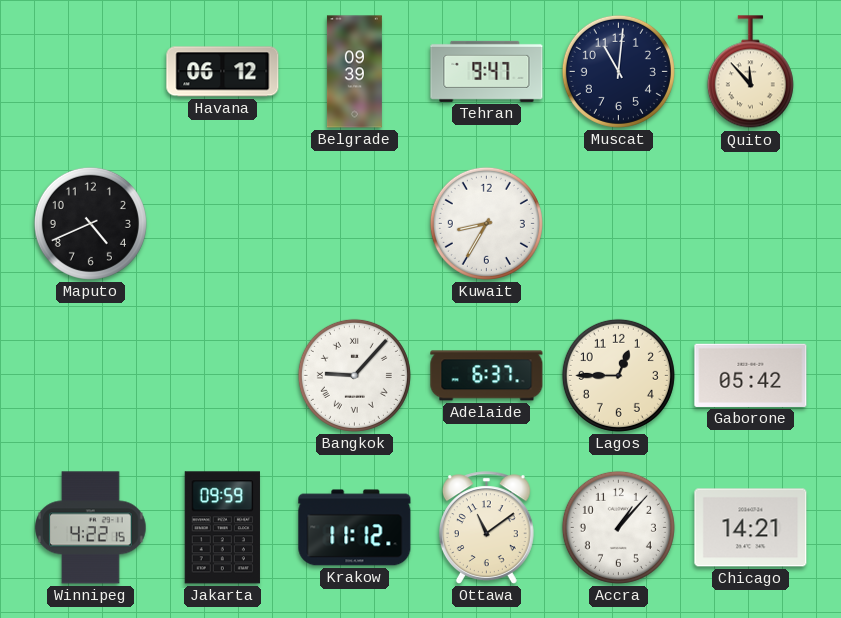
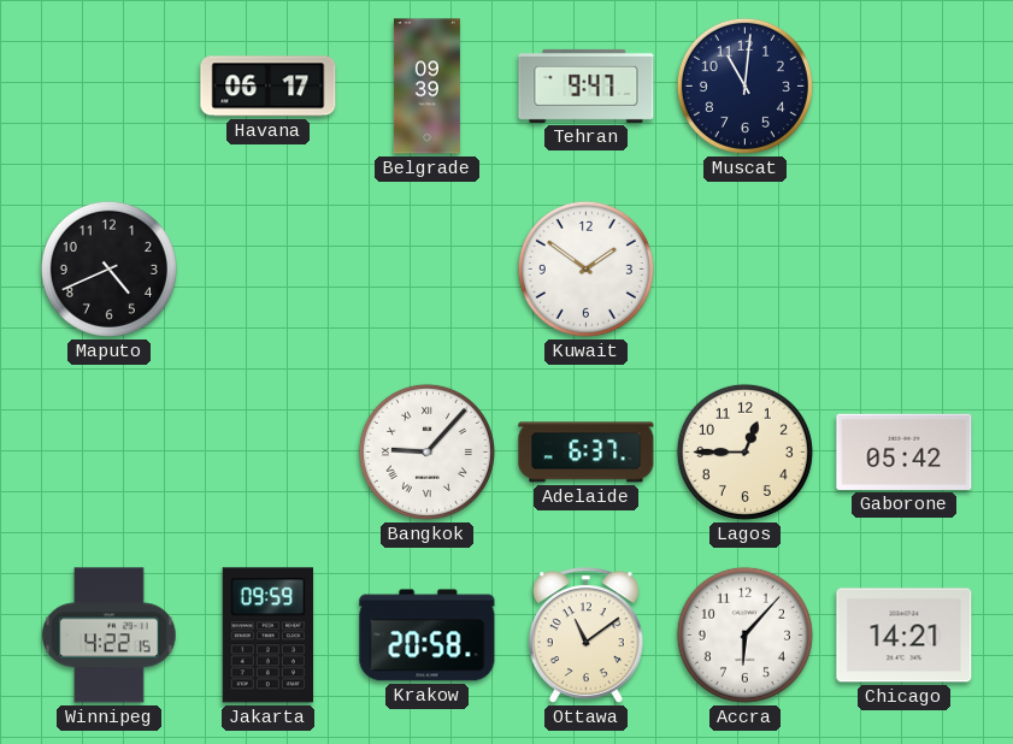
Havana: 06:12 -> 06:17 (269, 87)
Quito: 11:53 -> none (750, 72)
Kuwait: 8:35 -> 1:51 (585, 268)
Krakow: 11:12 -> 20:58 (428, 636)
Accra: 1:07 -> 6:07 (744, 634)
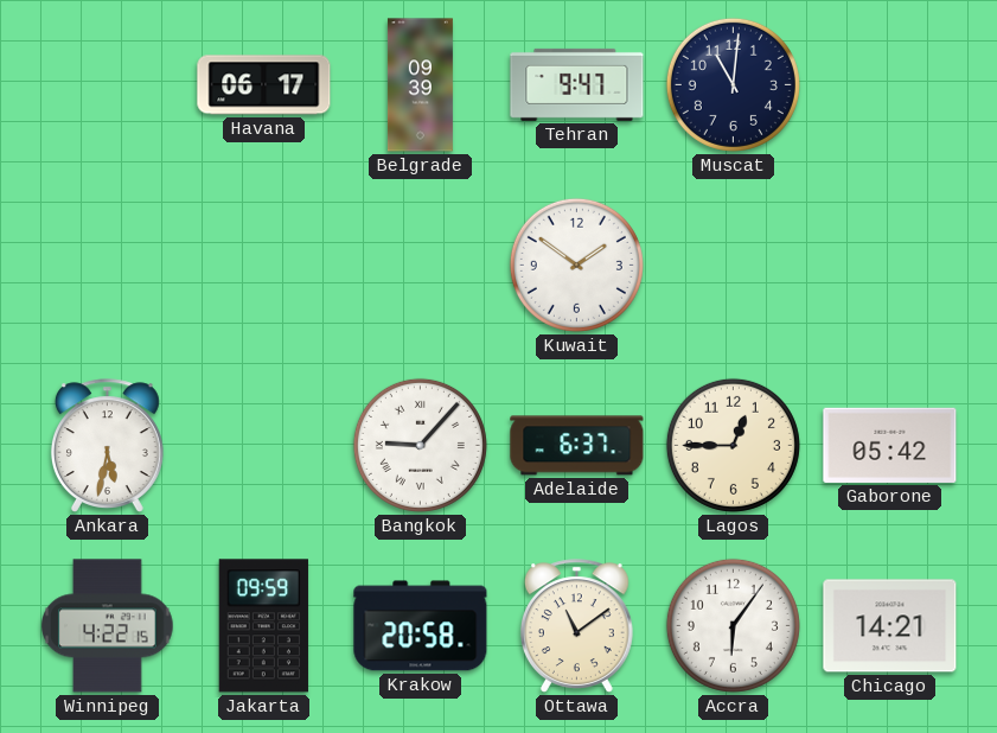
Maputo: 4:41 -> none (108, 268)
Ankara: none -> 5:32 (107, 446)
Accra: 6:07 -> 6:06 (733, 625)
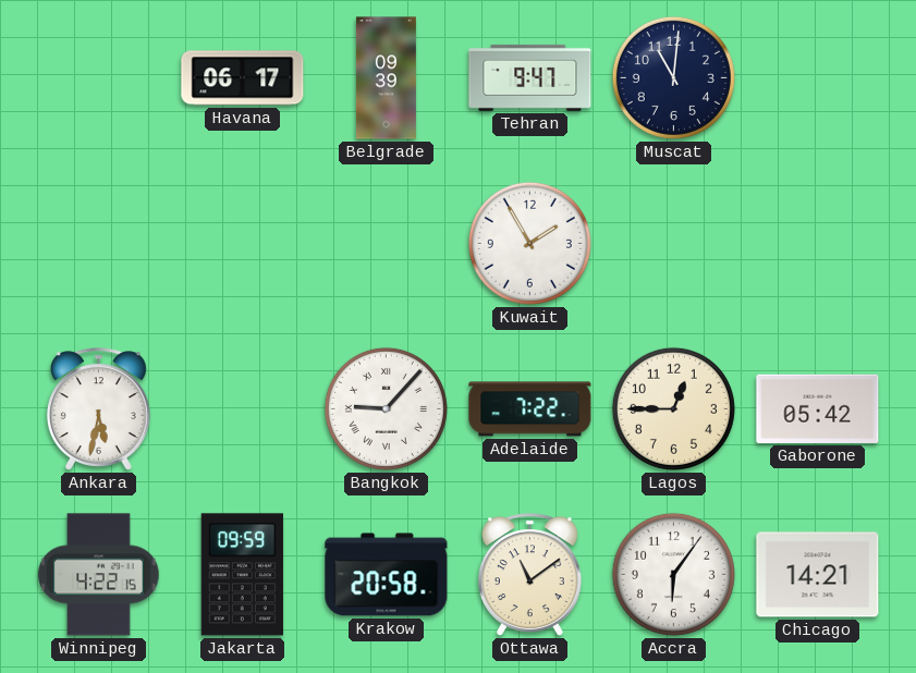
Kuwait: 1:51 -> 1:55 (529, 243)
Adelaide: 6:37 -> 7:22 (530, 409)
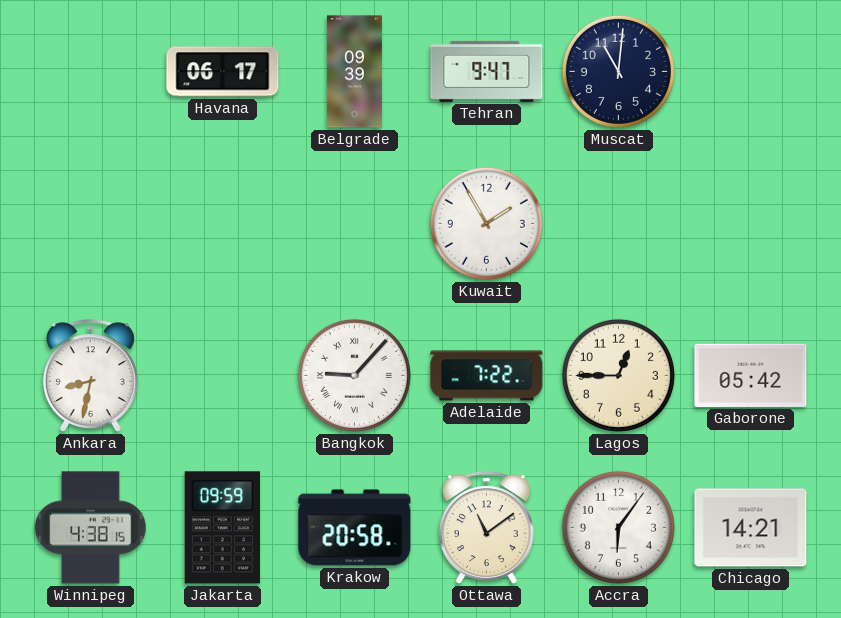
Ankara: 5:32 -> 8:32 (90, 376)
Winnipeg: 4:22 -> 4:38 (91, 528)
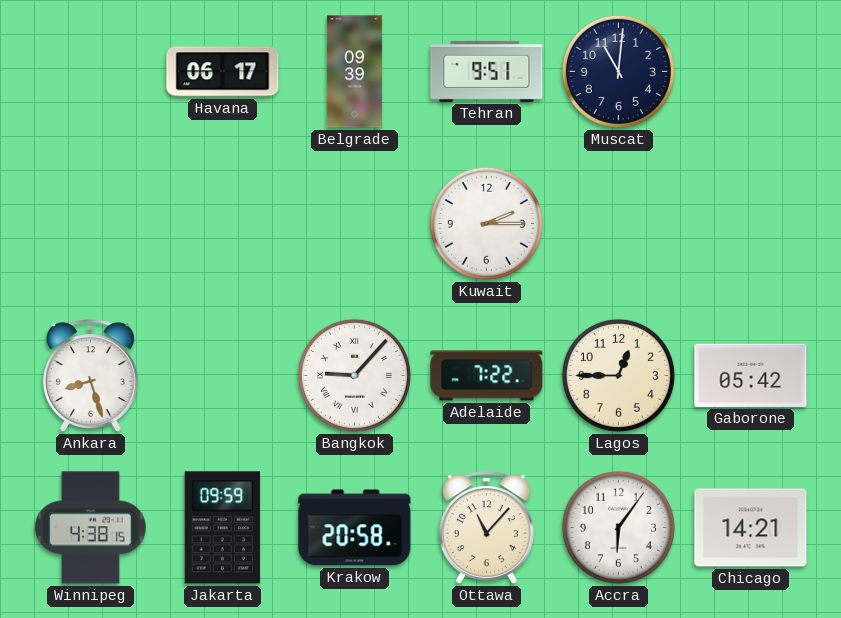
Tehran: 9:47 -> 9:51 (487, 71)
Kuwait: 1:55 -> 2:15 (486, 223)
Ankara: 8:32 -> 8:27 (90, 376)
Ottawa: 11:09 -> 11:07 (486, 528)
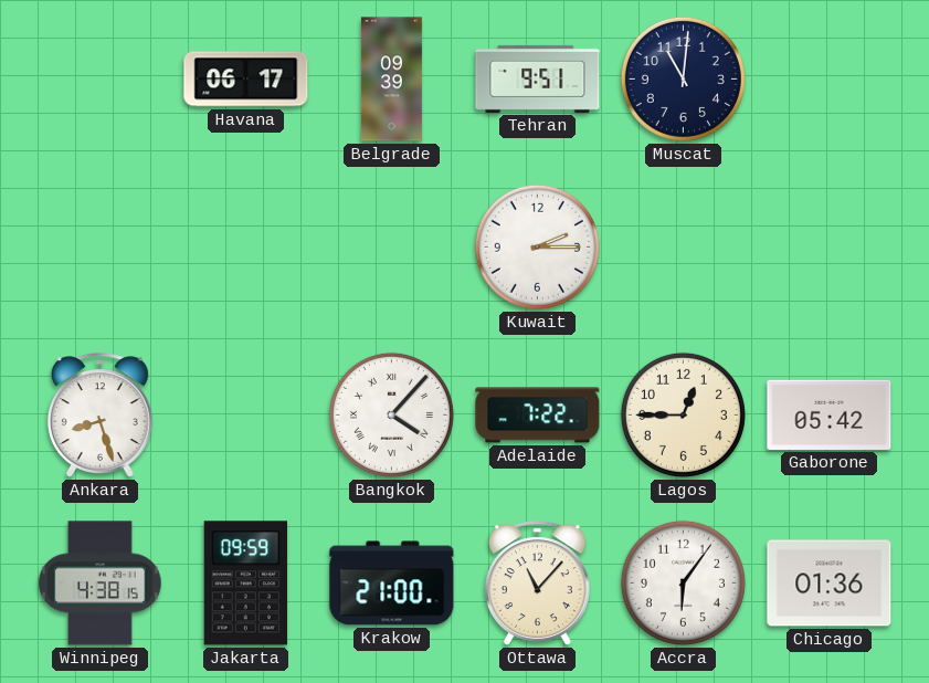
Bangkok: 9:07 -> 4:07 (391, 414)
Krakow: 20:58 -> 21:00 (392, 584)
Chicago: 14:21 -> 01:36 (830, 584)
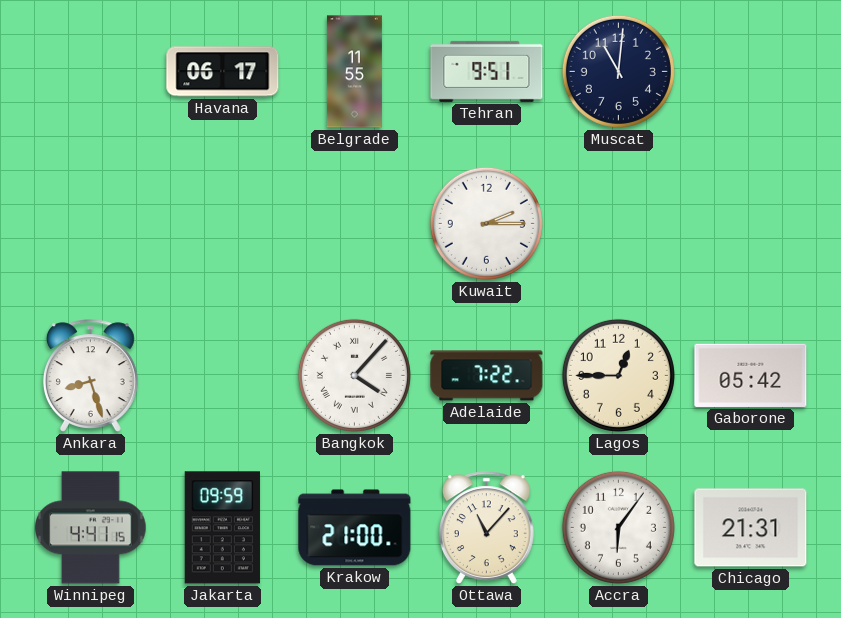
Belgrade: 09:39 -> 11:55 (354, 72)
Winnipeg: 4:38 -> 4:41 (91, 528)
Chicago: 01:36 -> 21:31 (751, 528)
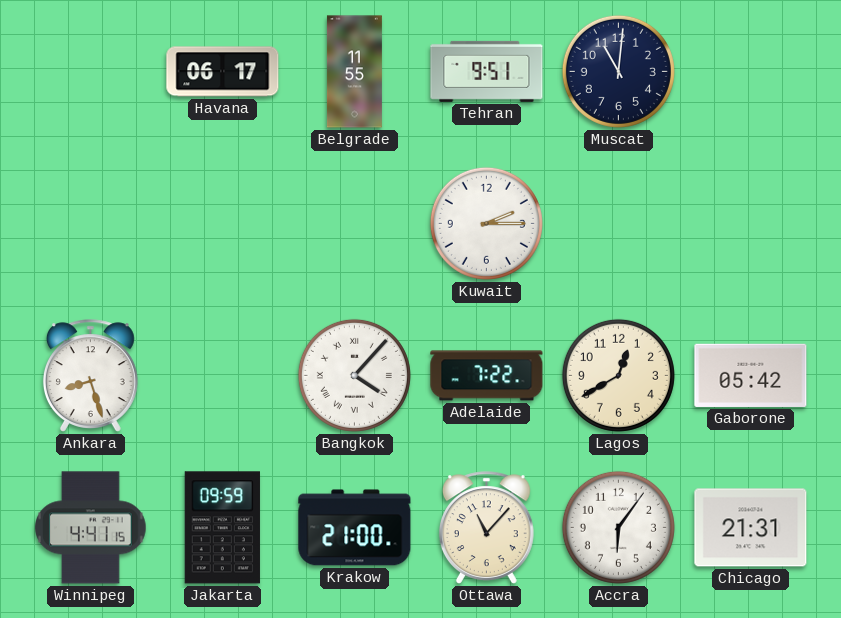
Lagos: 12:45 -> 12:40 (618, 375)
